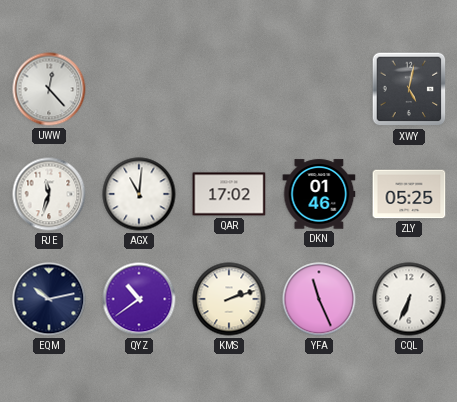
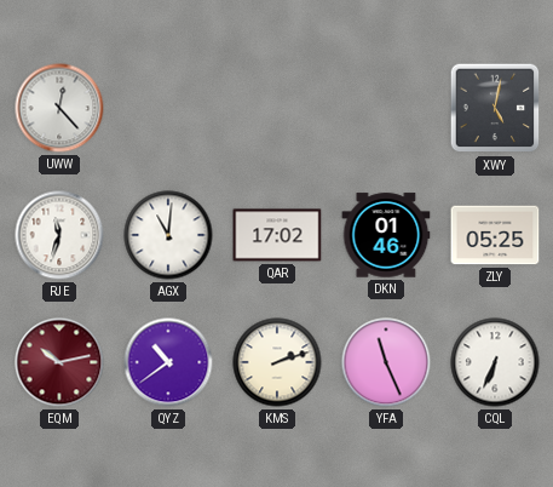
EQM dial: navy -> burgundy (59, 362)
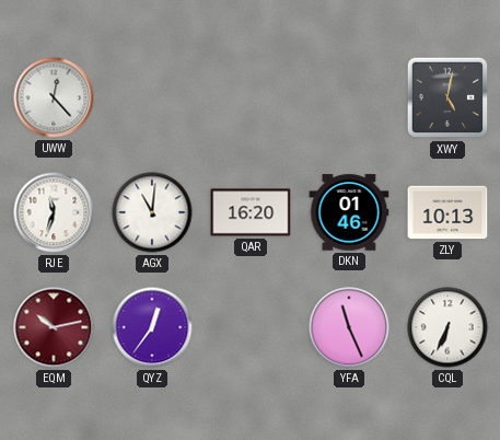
QAR: 17:02 -> 16:20 (251, 212)
ZLY: 05:25 -> 10:13 (447, 212)
QYZ: 10:39 -> 12:36 (152, 327)
KMS: 2:12 -> none (277, 362)
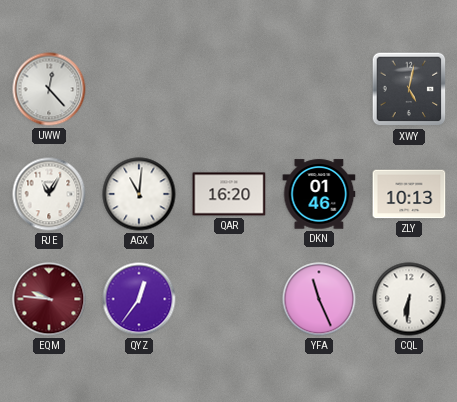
RJE: 11:33 -> 11:05 (49, 194)
EQM: 10:13 -> 9:46 (49, 299)
CQL: 6:34 -> 6:31 (409, 299)
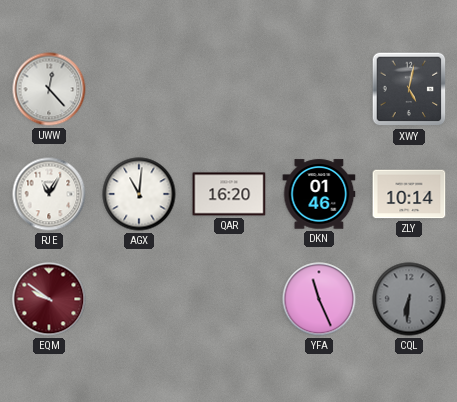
ZLY: 10:13 -> 10:14 (409, 194)
EQM: 9:46 -> 9:51 (49, 299)
QYZ: 12:36 -> none (139, 299)
CQL dial: white -> grey (409, 299)
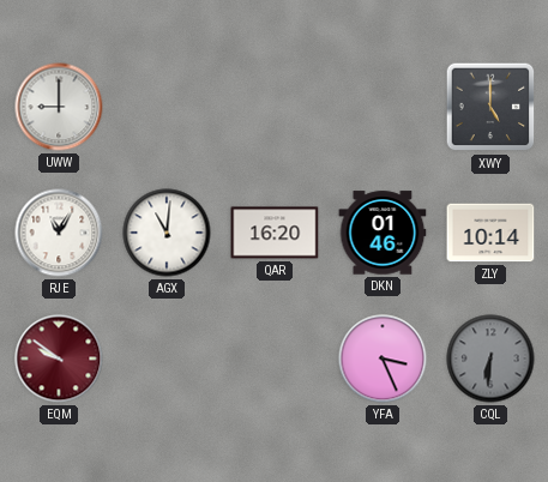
UWW: 12:23 -> 9:00 (59, 107)
XWY: 5:02 -> 5:00 (490, 107)
YFA: 11:26 -> 3:26 (383, 359)
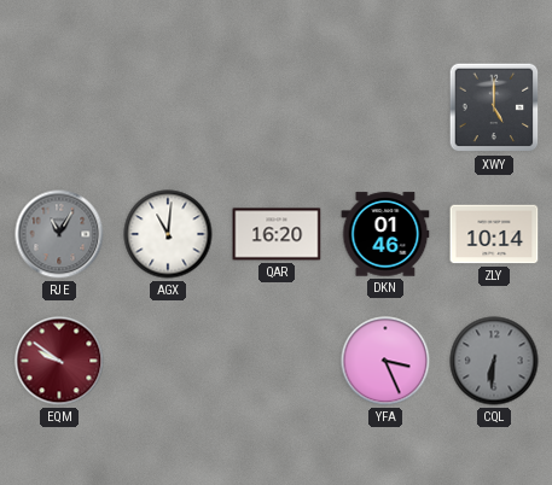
UWW: 9:00 -> none (59, 107)
RJE dial: white -> grey (59, 234)
